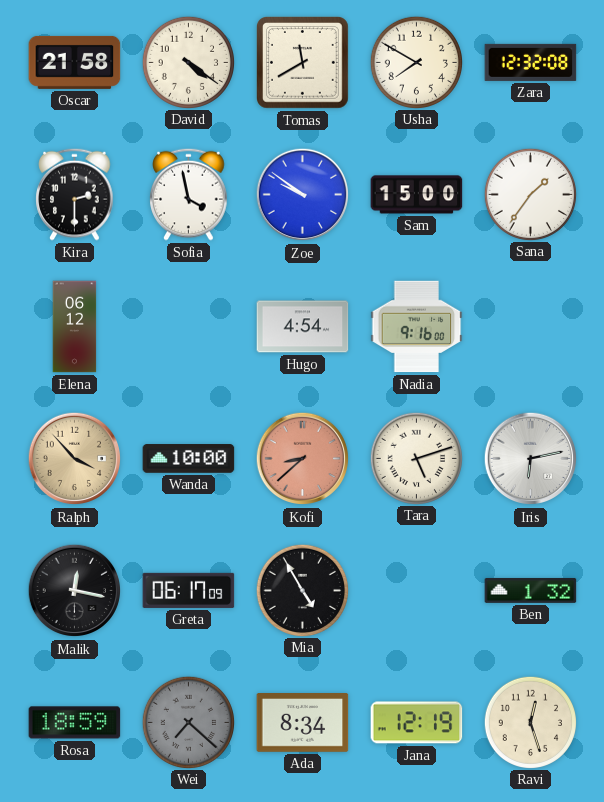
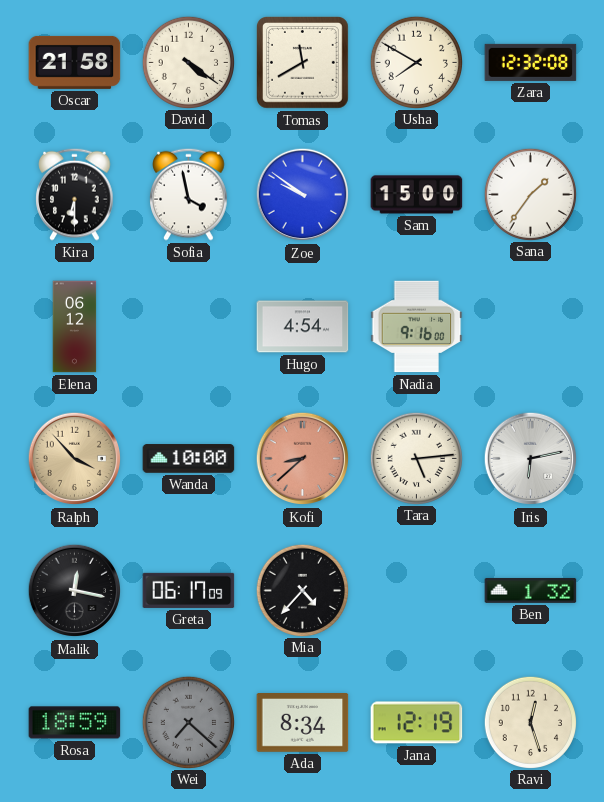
Kira: 2:30 -> 6:30 (75, 194)
Tara: 5:12 -> 5:14 (416, 458)
Mia: 4:55 -> 4:37 (302, 590)
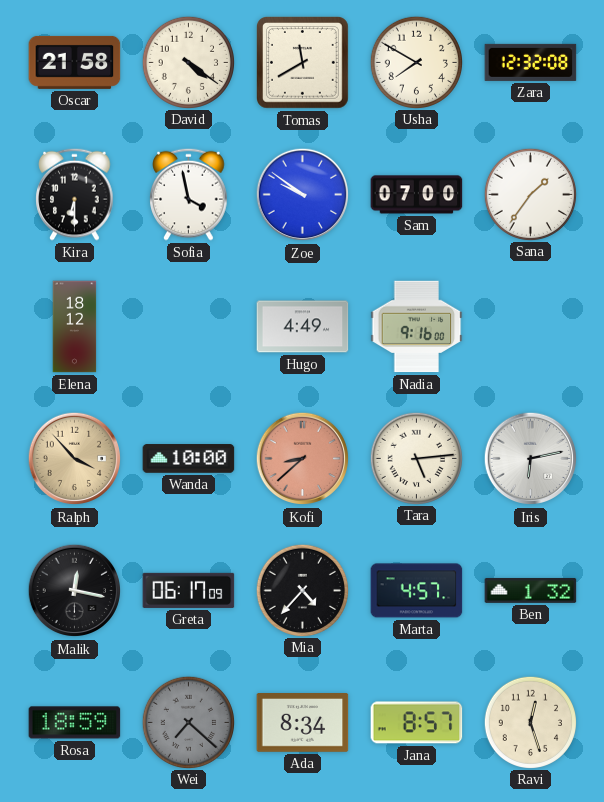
Sam: 15:00 -> 07:00 (417, 195)
Elena: 06:12 -> 18:12 (75, 327)
Hugo: 4:54 -> 4:49 (303, 327)
Marta: none -> 4:57 (417, 591)
Jana: 12:19 -> 8:57 (417, 723)
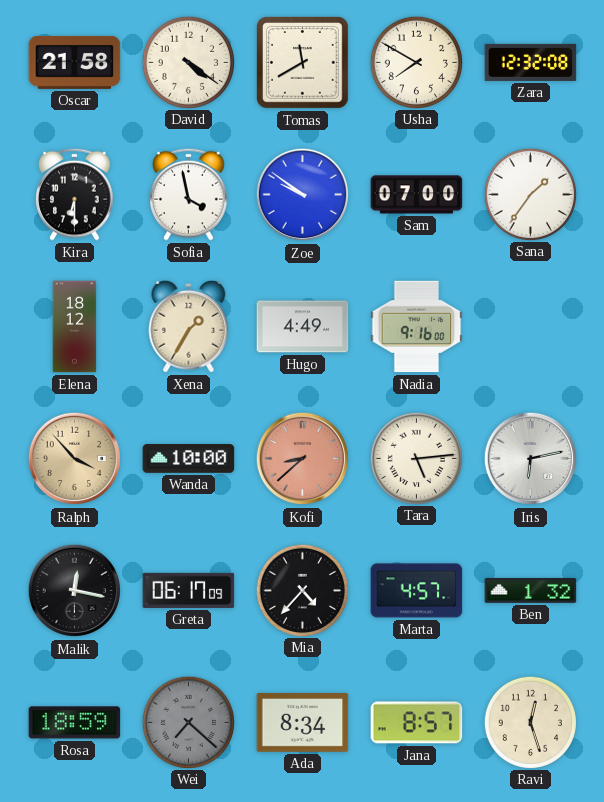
Xena: none -> 1:35 (189, 326)
